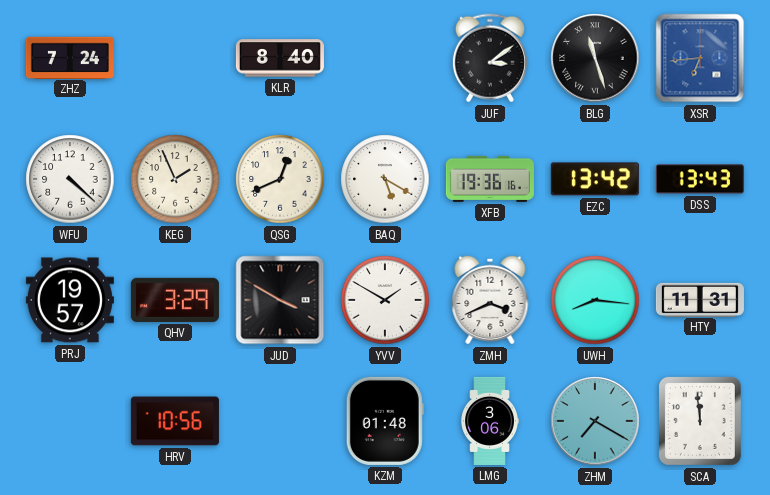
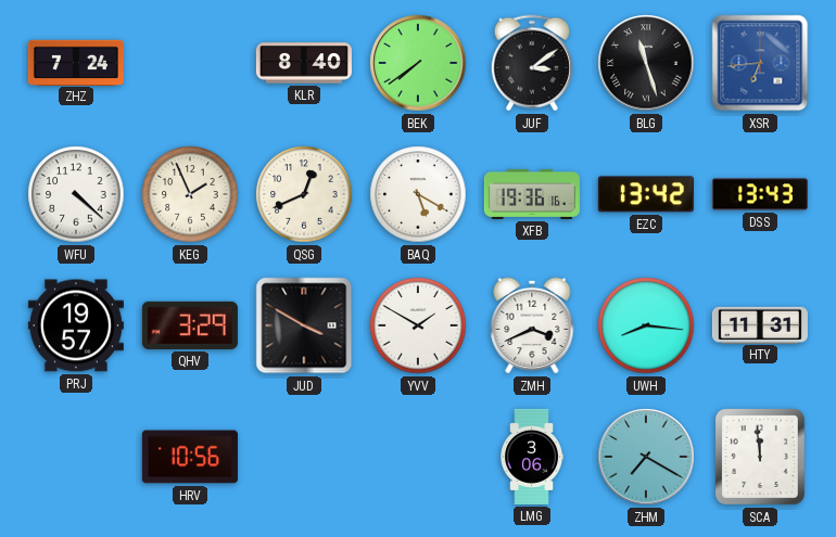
BEK: none -> 7:39 (418, 63)
KZM: 01:48 -> none (385, 421)
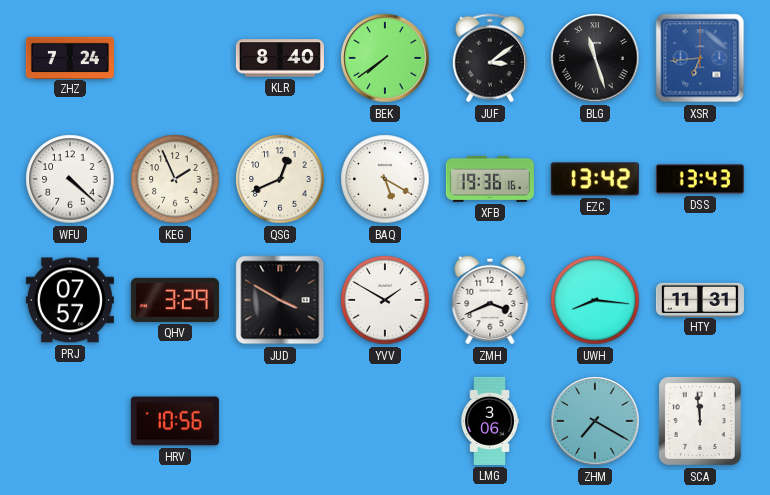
PRJ: 19:57 -> 07:57 (70, 300)
